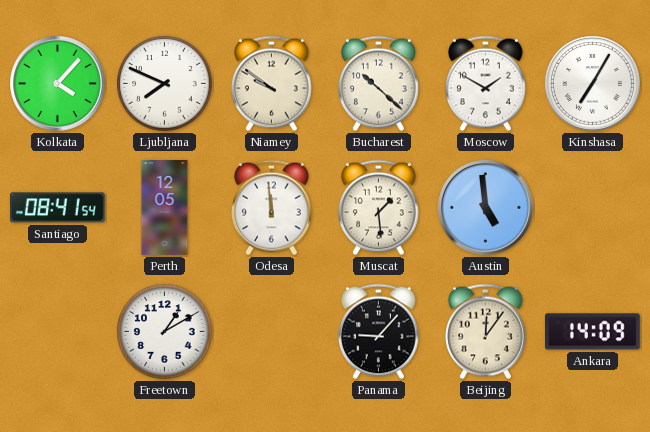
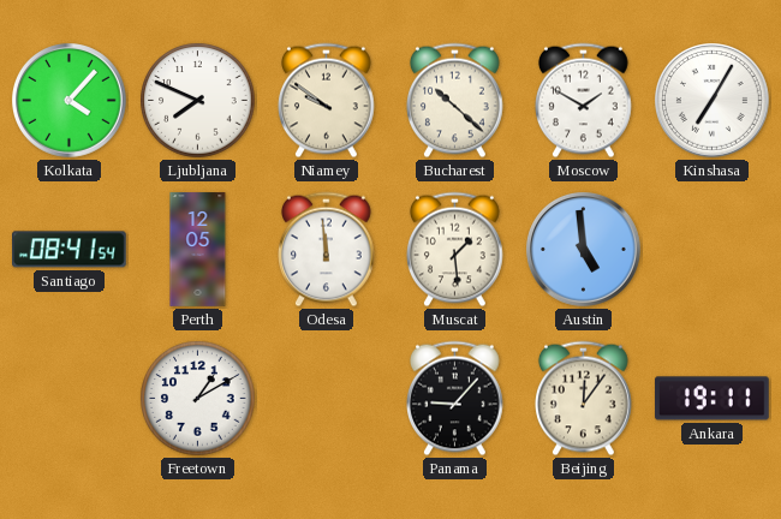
Ankara: 14:09 -> 19:11 (713, 399)
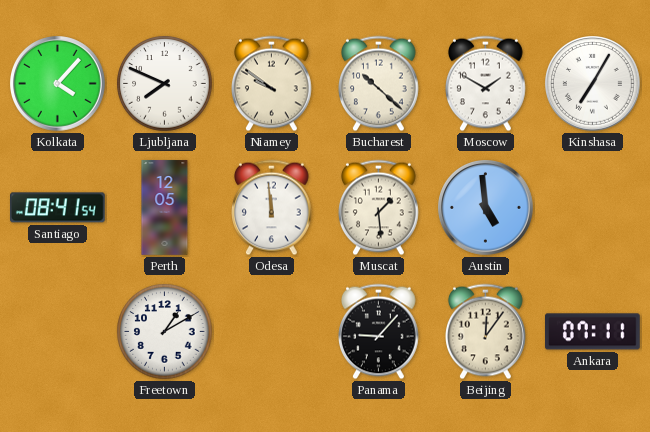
Ankara: 19:11 -> 07:11 (593, 332)
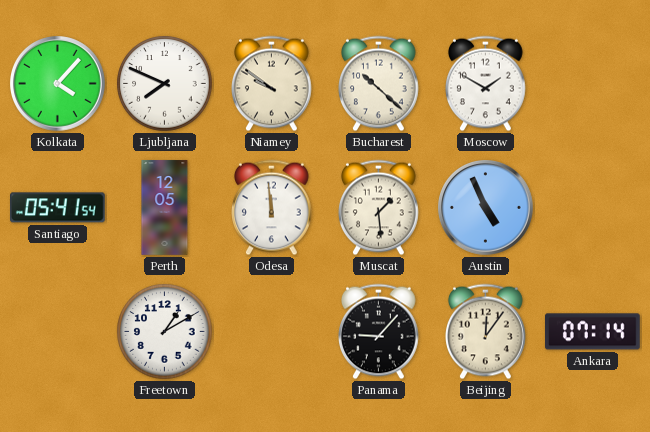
Kinshasa: 7:05 -> none (593, 84)
Santiago: 08:41 -> 05:41 (58, 208)
Austin: 4:59 -> 4:56 (486, 208)
Ankara: 07:11 -> 07:14 (593, 332)
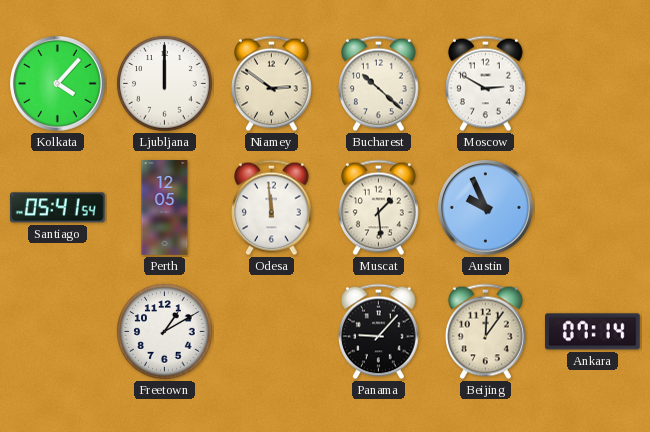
Ljubljana: 7:49 -> 12:00 (165, 84)
Niamey: 9:51 -> 2:51 (272, 84)
Moscow: 1:50 -> 2:50 (486, 84)
Austin: 4:56 -> 9:56 (486, 208)
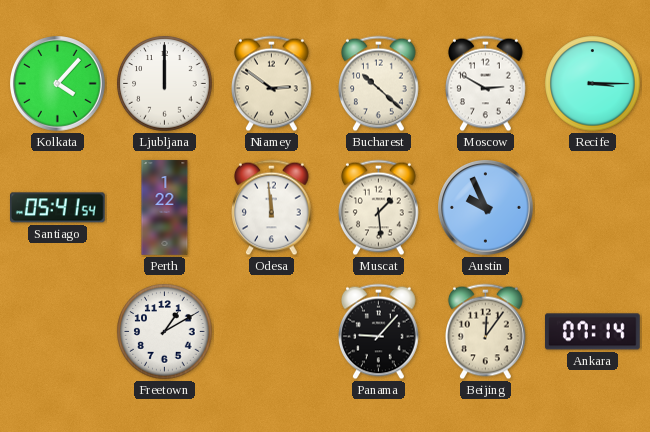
Recife: none -> 3:15 (593, 84)
Perth: 12:05 -> 1:22 (165, 208)
